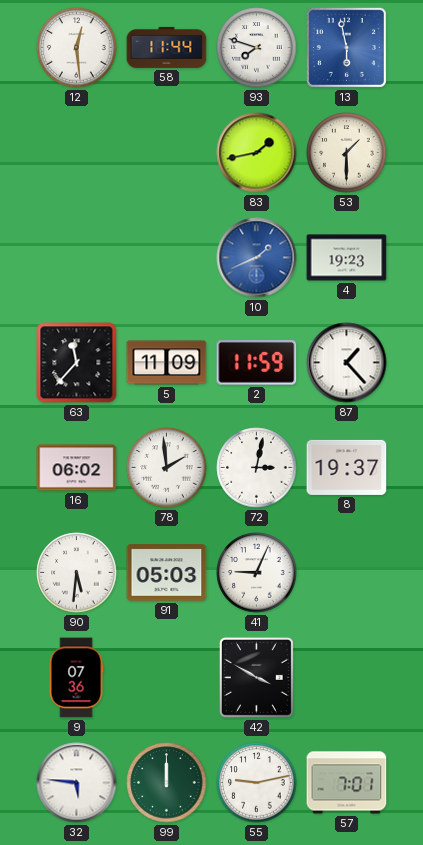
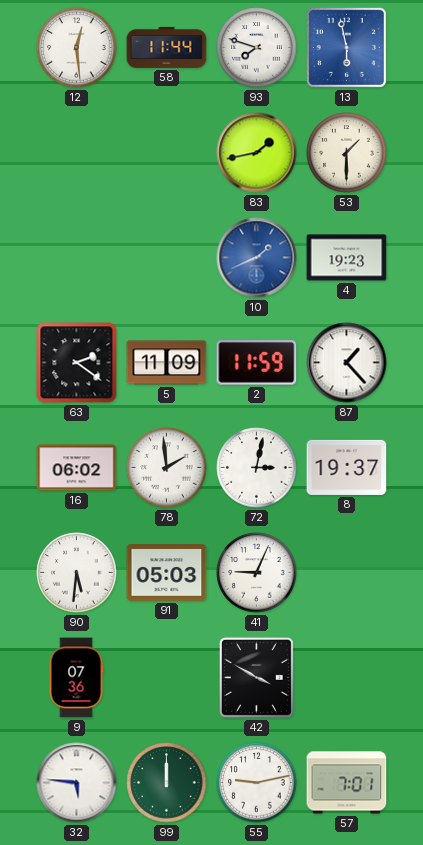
63: 11:37 -> 2:21 (77, 363)
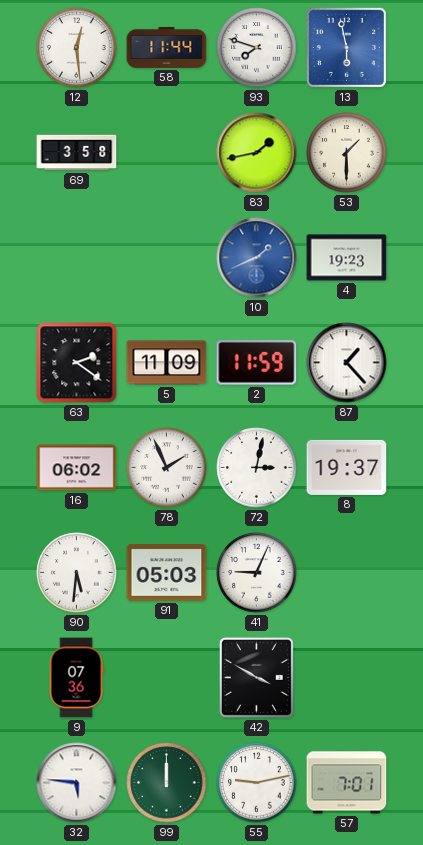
69: none -> 3:58 (77, 153)
78: 1:59 -> 1:56 (167, 468)
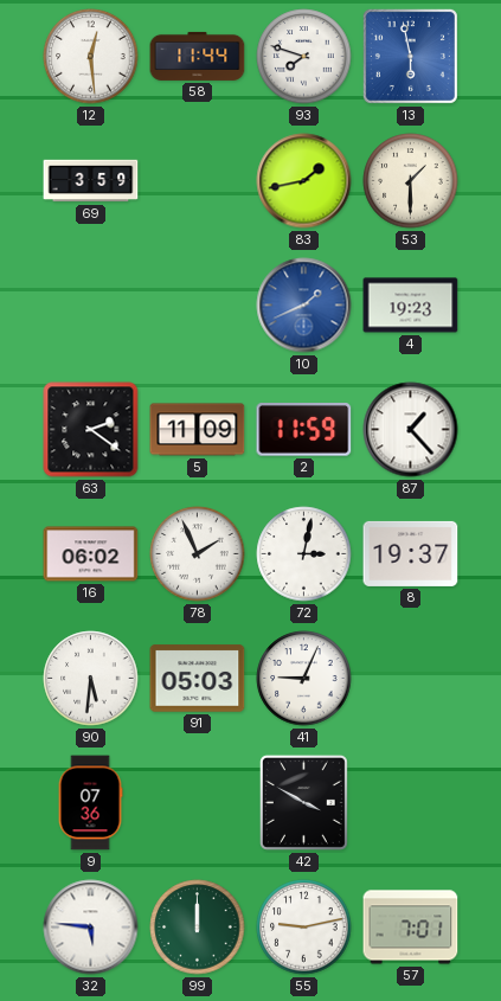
69: 3:58 -> 3:59 (91, 181)
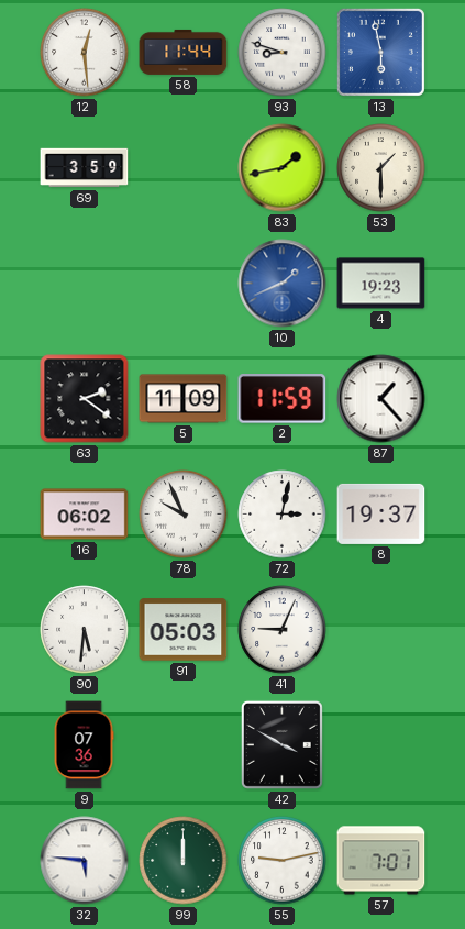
93: 7:48 -> 8:48 (283, 53)
78: 1:56 -> 9:56 (184, 515)
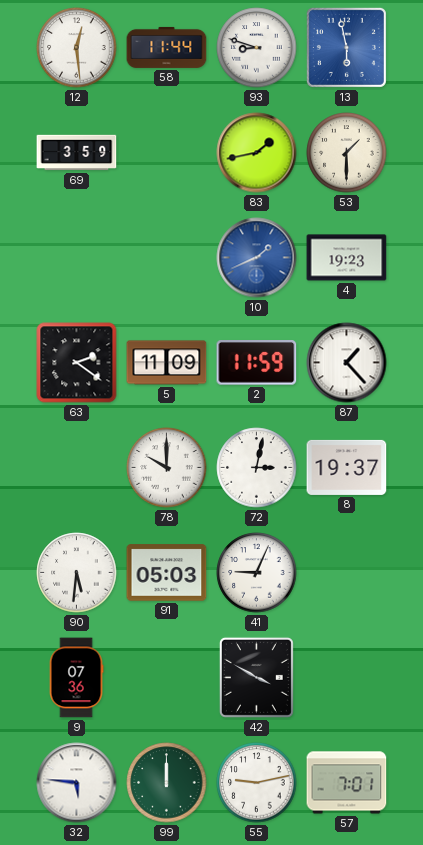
16: 06:02 -> none (85, 515)
78: 9:56 -> 10:00 (167, 468)
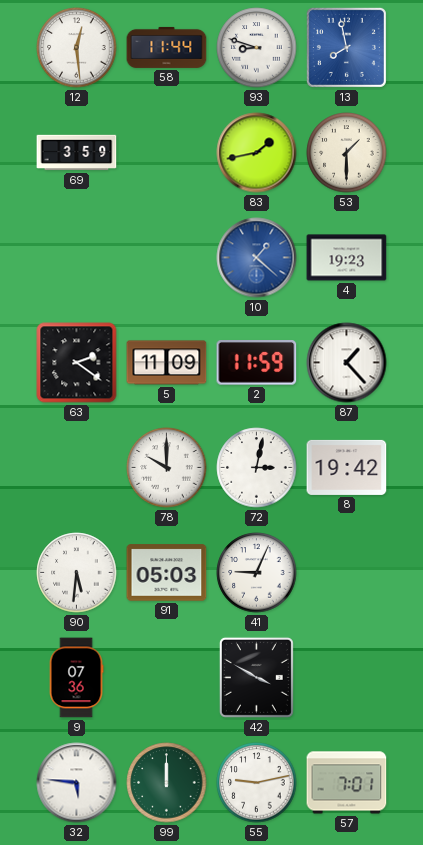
13: 5:58 -> 7:58 (346, 47)
10: 1:41 -> 1:22 (257, 258)
8: 19:37 -> 19:42 (347, 467)
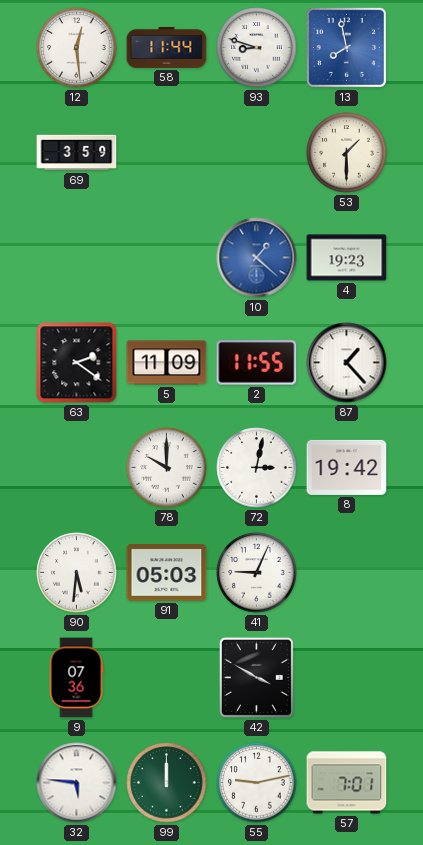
83: 1:43 -> none (257, 153)
2: 11:59 -> 11:55 (257, 363)
